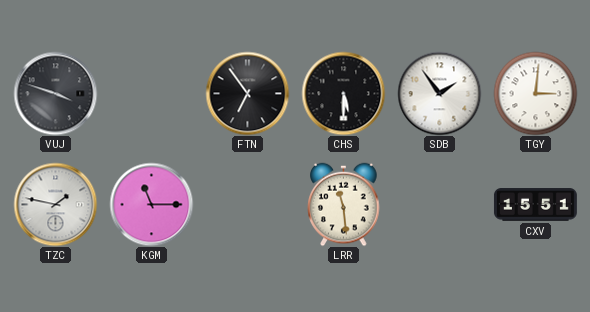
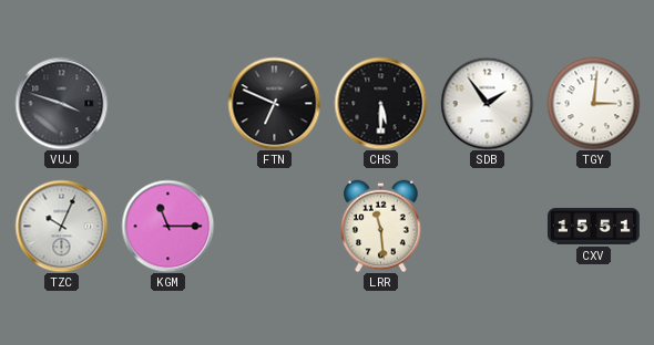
FTN: 6:54 -> 6:49 (274, 103)
TZC: 1:47 -> 10:04 (61, 226)
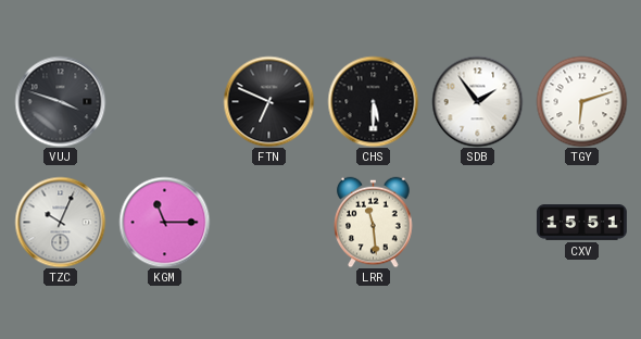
TGY: 3:01 -> 6:12 (581, 101)
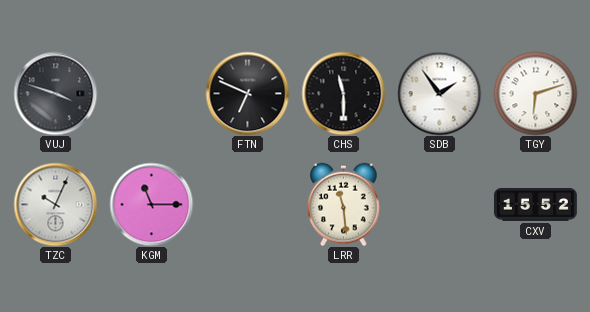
CHS: 5:30 -> 11:30 (343, 93)
CXV: 15:51 -> 15:52 (535, 205)
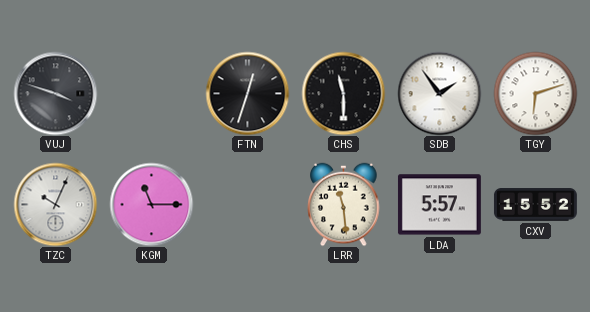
FTN: 6:49 -> 12:33 (247, 93)
LDA: none -> 5:57 (439, 205)
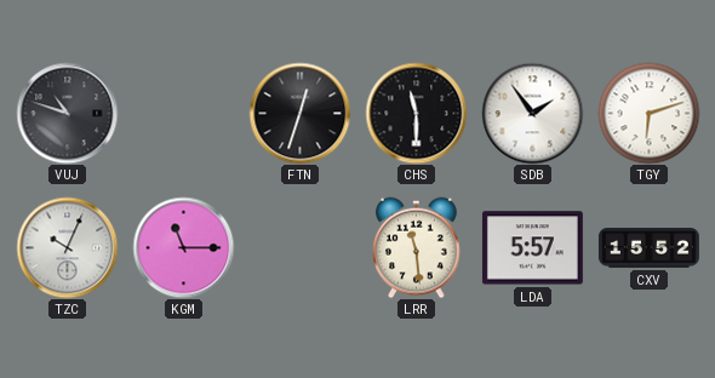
VUJ: 3:48 -> 10:48 (67, 113)
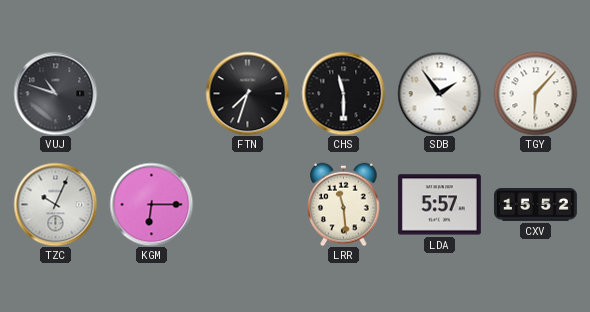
FTN: 12:33 -> 7:33 (247, 93)
TGY: 6:12 -> 6:07 (535, 93)
KGM: 11:15 -> 6:15 (151, 204)
